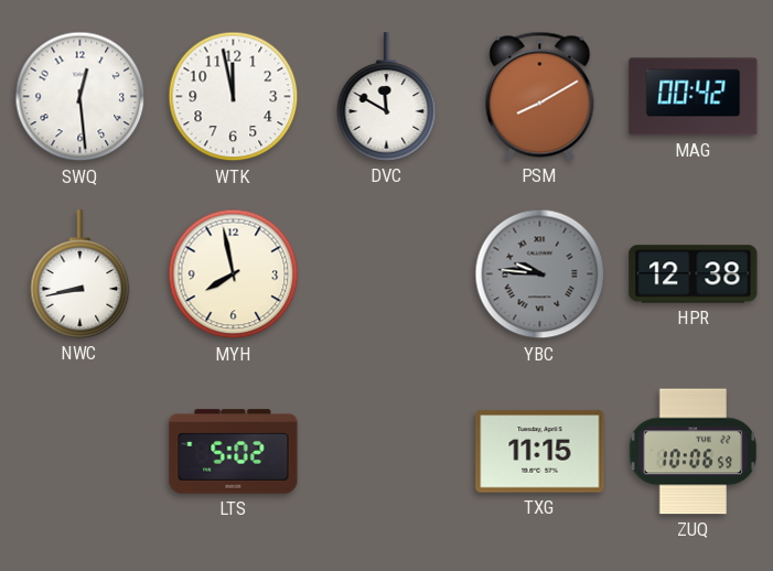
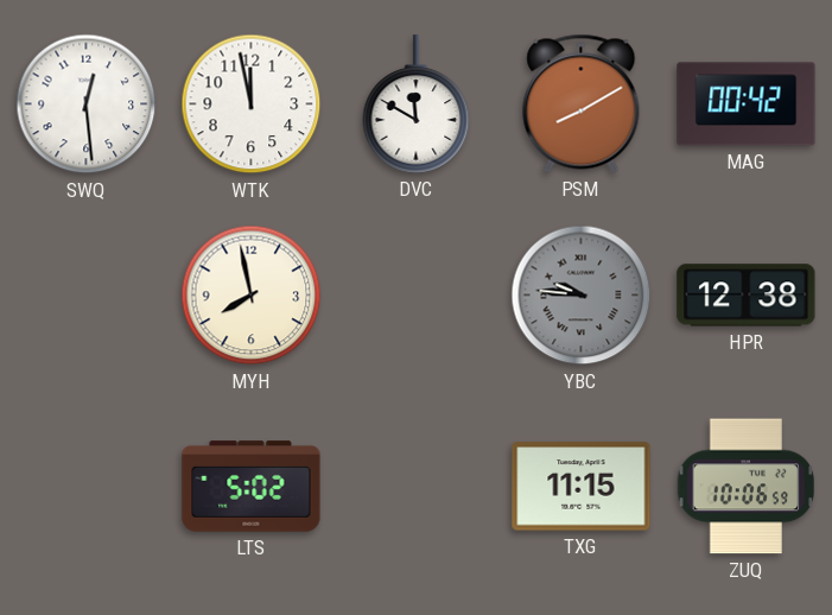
NWC: 8:43 -> none (80, 274)
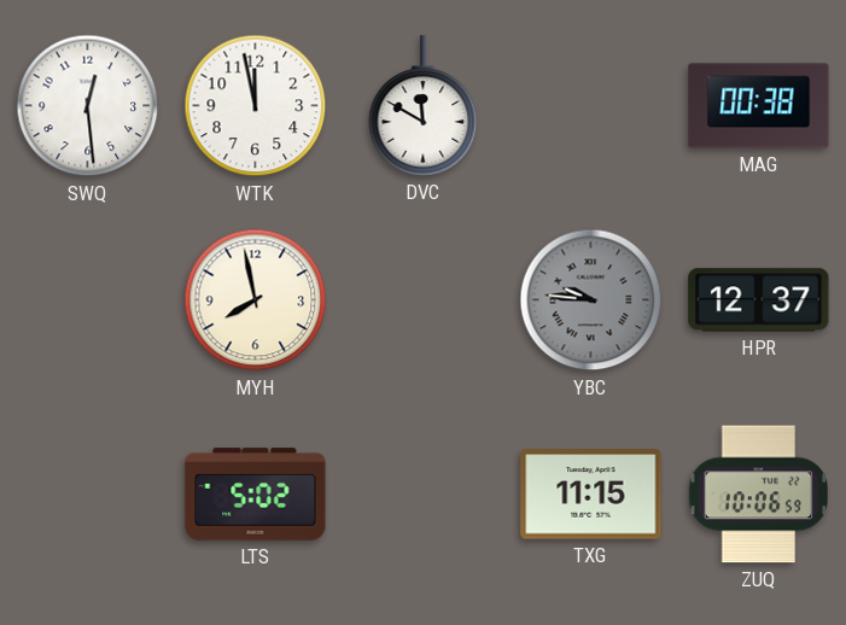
PSM: 8:10 -> none (582, 103)
MAG: 00:42 -> 00:38 (759, 106)
HPR: 12:38 -> 12:37 (759, 300)
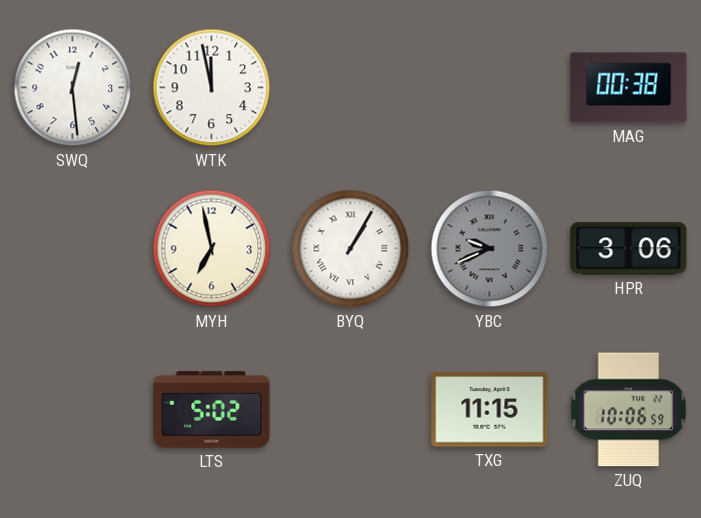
DVC: 11:50 -> none (424, 106)
MYH: 7:58 -> 6:58 (212, 249)
BYQ: none -> 1:05 (351, 249)
YBC: 9:46 -> 9:41 (490, 249)
HPR: 12:37 -> 3:06 (629, 249)
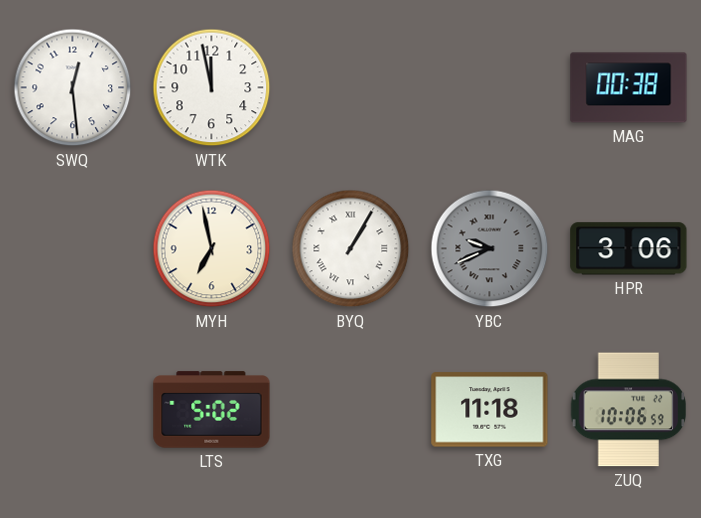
TXG: 11:15 -> 11:18 (490, 410)
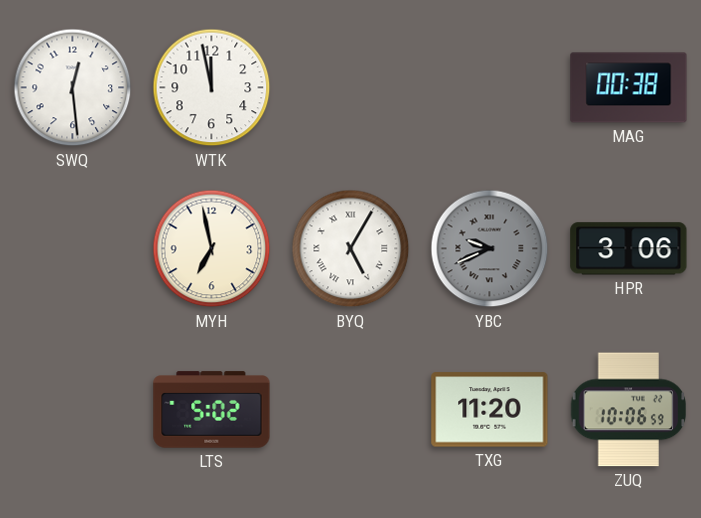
BYQ: 1:05 -> 5:05 (351, 249)
TXG: 11:18 -> 11:20 (490, 410)
